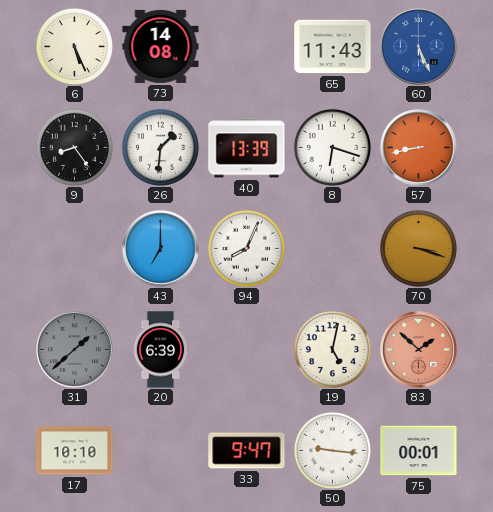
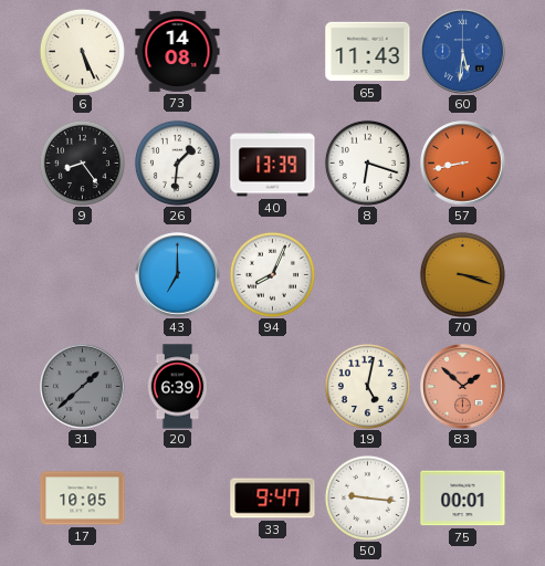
60: 5:26 -> 5:31 (463, 52)
17: 10:10 -> 10:05 (83, 499)
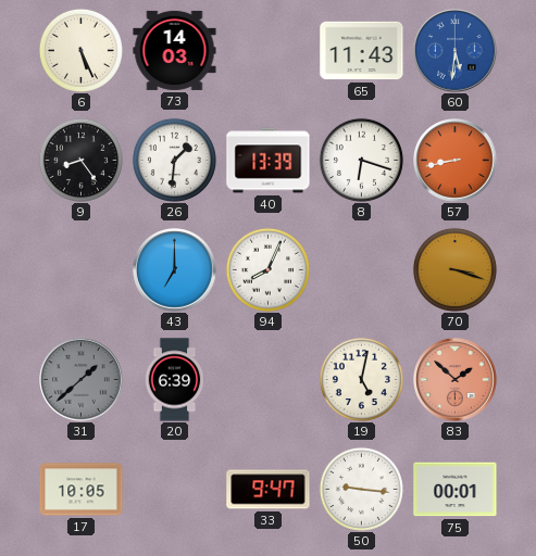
73: 14:08 -> 14:03 (175, 50)
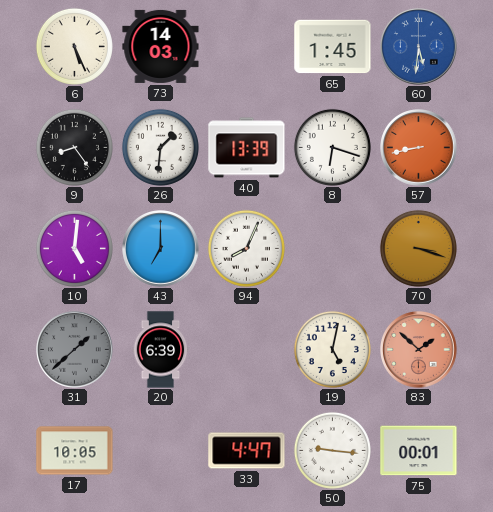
65: 11:43 -> 1:45 (333, 47)
10: none -> 5:01 (74, 248)
33: 9:47 -> 4:47 (247, 451)
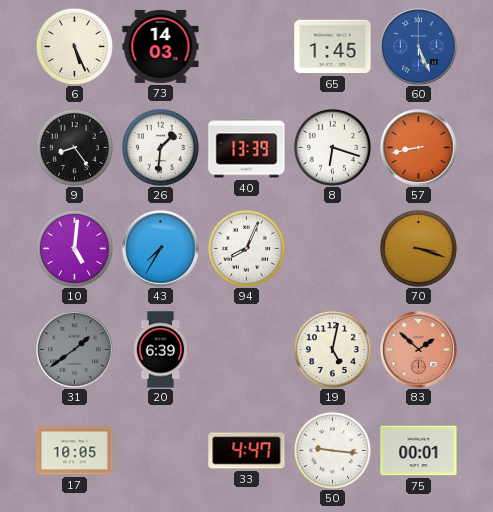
60: 5:31 -> 5:26 (419, 47)
43: 7:00 -> 7:35 (161, 249)
31: 1:38 -> 1:39 (75, 350)
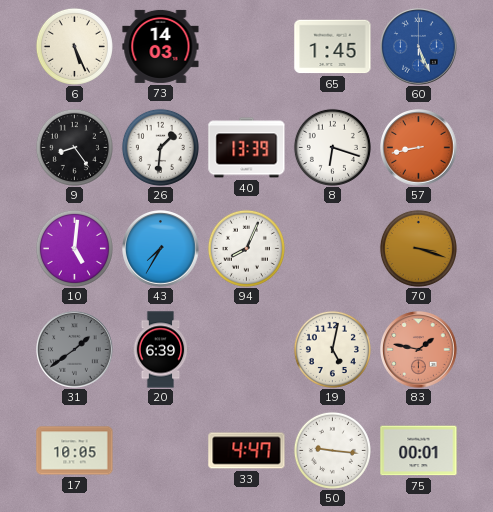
83: 1:52 -> 1:47 (419, 350)
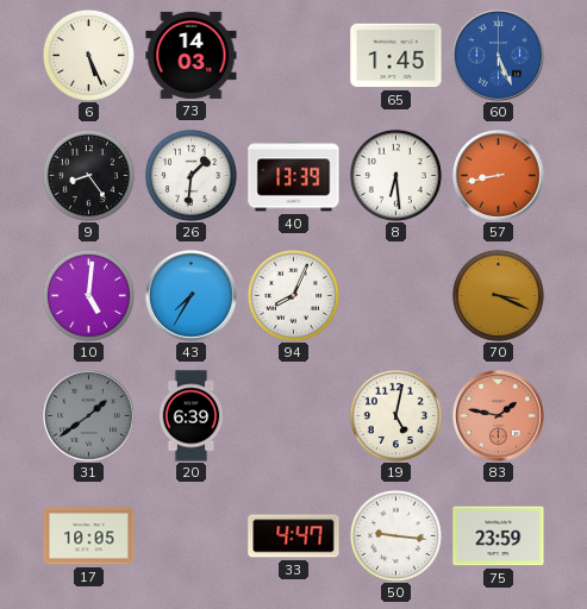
8: 6:18 -> 6:29 (395, 175)
70: 3:18 -> 3:19 (498, 295)
75: 00:01 -> 23:59 (499, 536)
